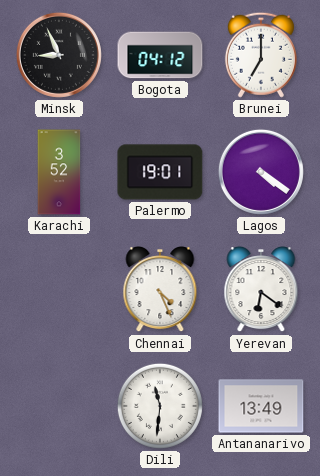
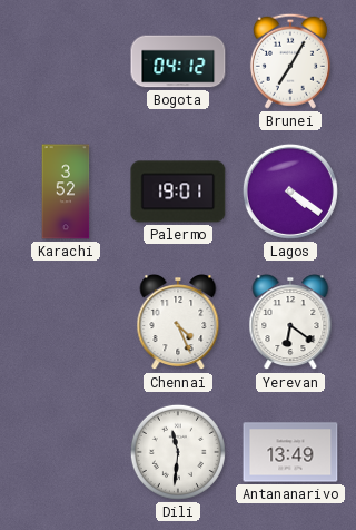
Minsk: 8:56 -> none (59, 55)
Brunei: 7:00 -> 7:05 (290, 61)
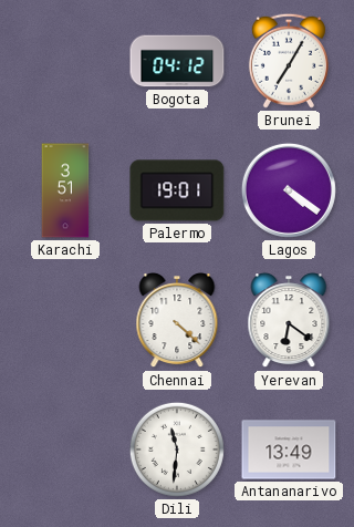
Karachi: 3:52 -> 3:51 (65, 190)
Chennai: 4:26 -> 4:22 (177, 321)
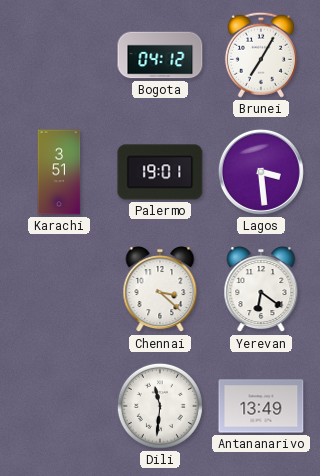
Lagos: 4:21 -> 3:29 (261, 172)
Chennai: 4:22 -> 3:22 (160, 290)
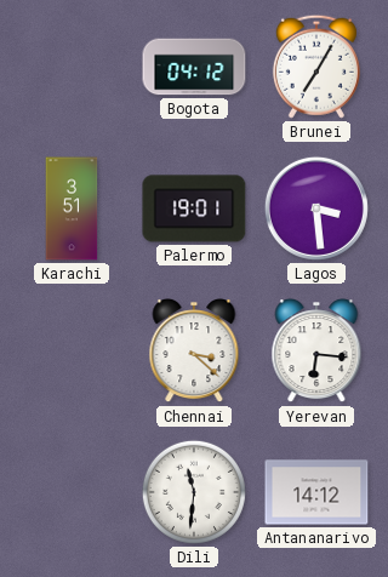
Yerevan: 6:21 -> 6:16 (316, 352)
Antananarivo: 13:49 -> 14:12 (316, 492)
